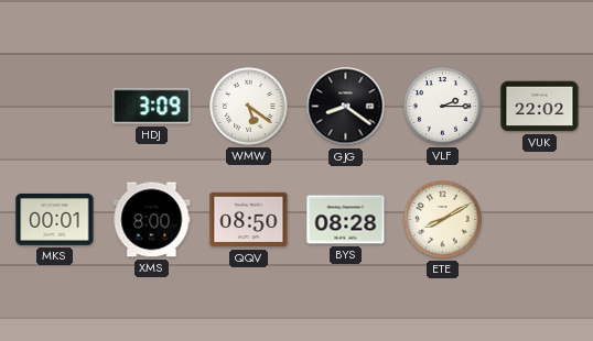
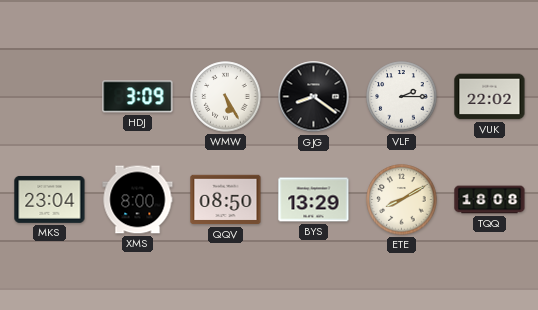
WMW: 5:21 -> 5:25 (226, 97)
MKS: 00:01 -> 23:04 (50, 199)
BYS: 08:28 -> 13:29 (314, 200)
TQQ: none -> 18:08 (490, 200)
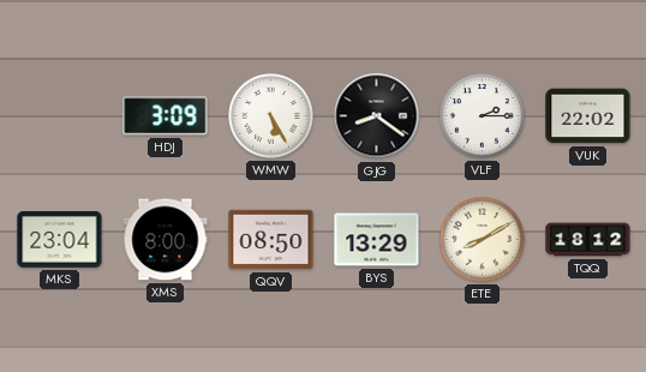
TQQ: 18:08 -> 18:12 (588, 240)
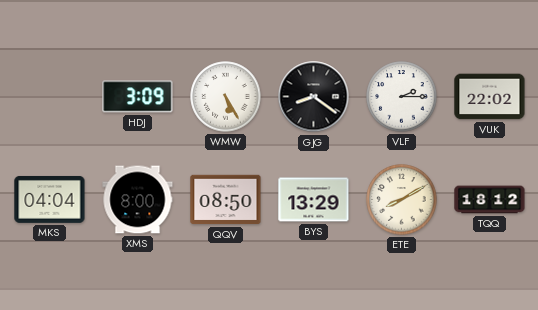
MKS: 23:04 -> 04:04 (50, 199)
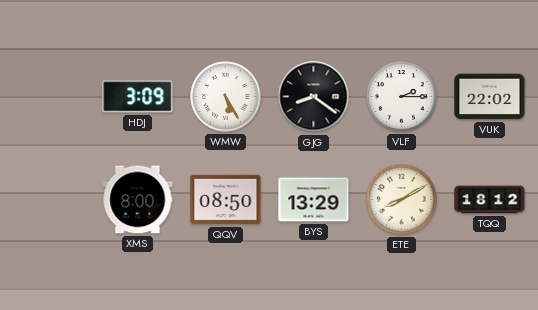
MKS: 04:04 -> none (50, 199)
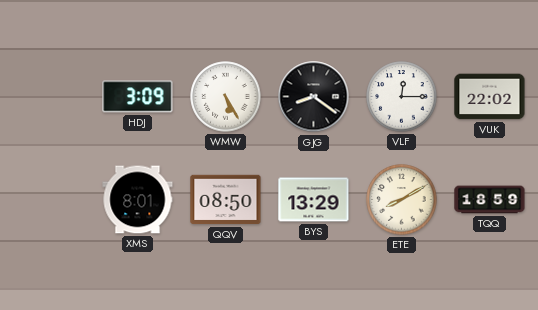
VLF: 2:15 -> 12:15 (402, 97)
XMS: 8:00 -> 8:01 (138, 200)
TQQ: 18:12 -> 18:59 (490, 200)
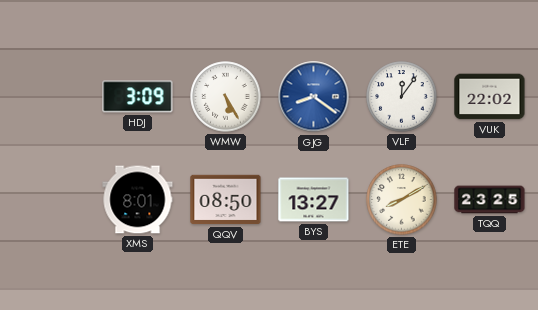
GJG dial: black -> blue (314, 97)
VLF: 12:15 -> 12:06 (402, 97)
BYS: 13:29 -> 13:27 (314, 200)
TQQ: 18:59 -> 23:25 (490, 200)
